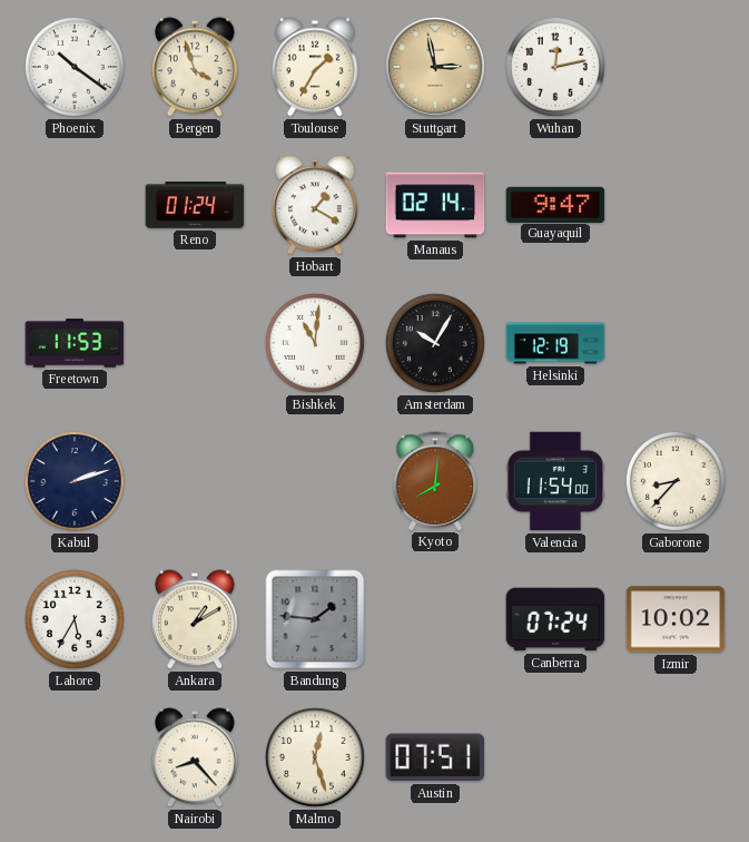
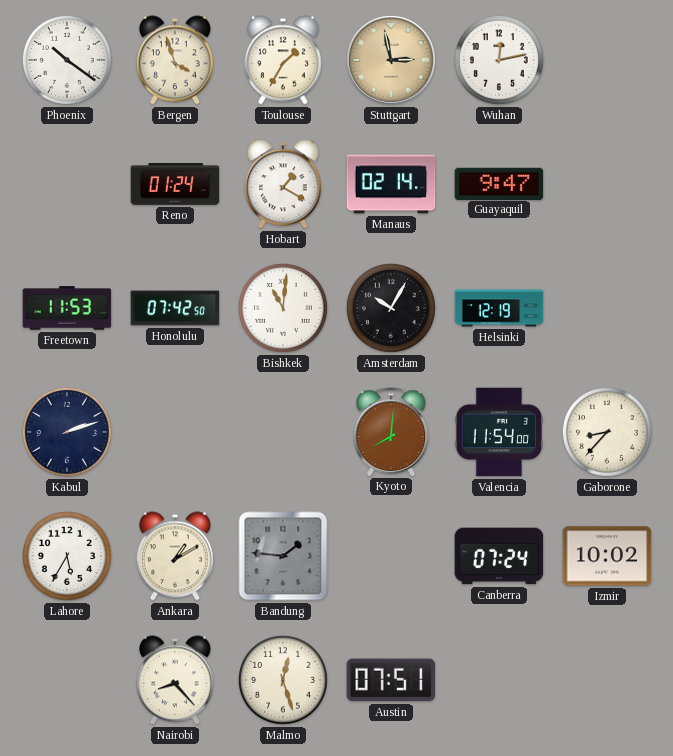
Honolulu: none -> 07:42 (175, 308)
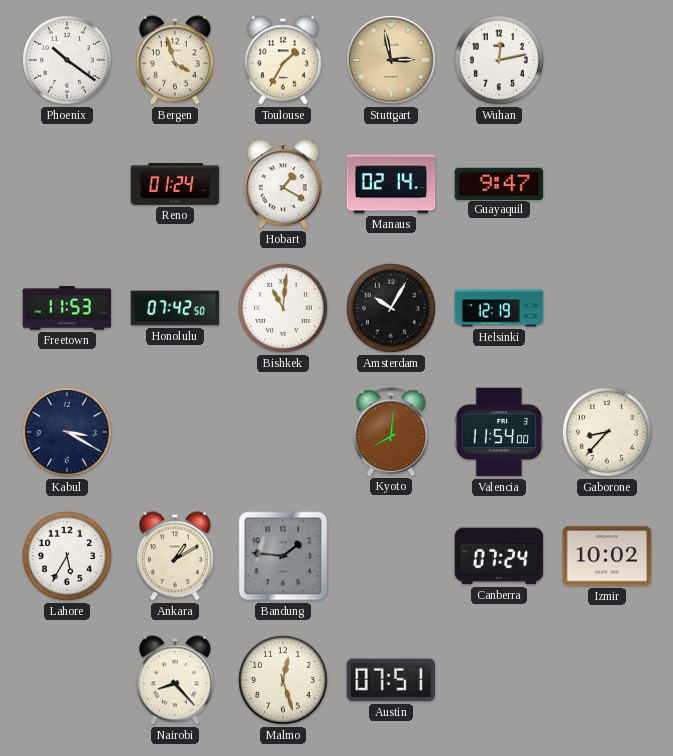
Kabul: 2:12 -> 3:20 (67, 432)
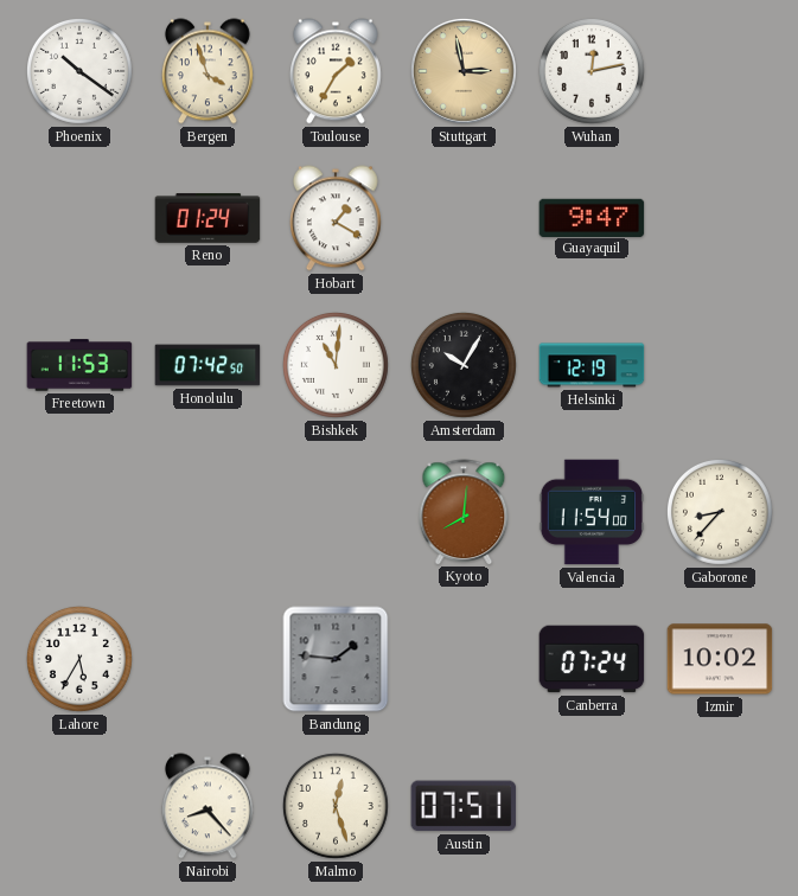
Manaus: 02:14 -> none (391, 184)
Kabul: 3:20 -> none (67, 432)
Ankara: 1:10 -> none (175, 556)
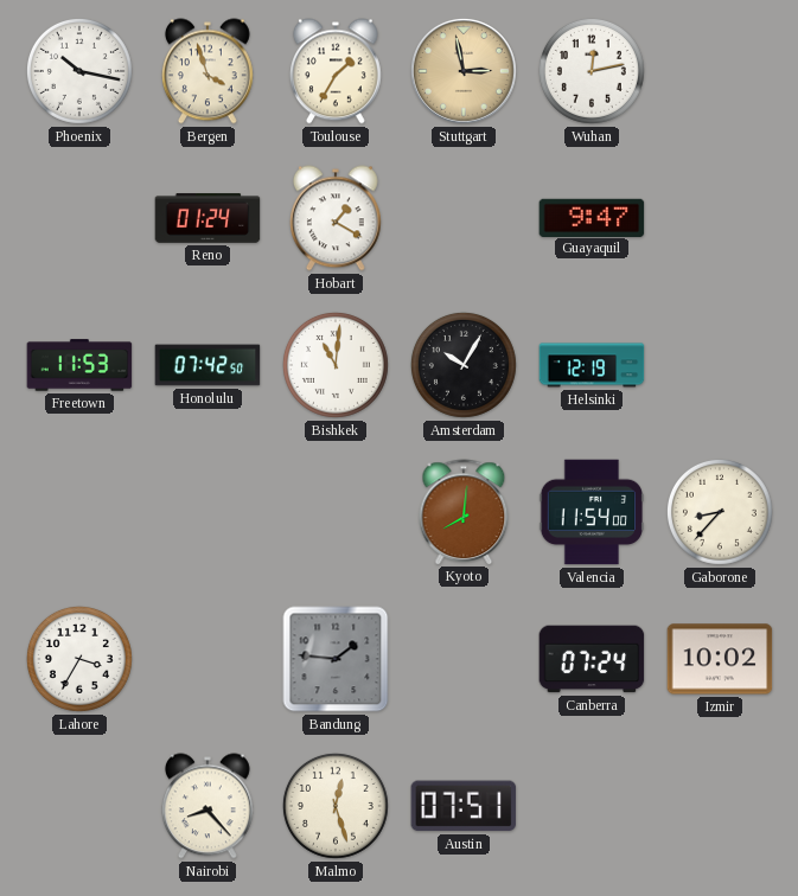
Phoenix: 10:21 -> 10:17 (79, 71)
Lahore: 5:35 -> 3:35 (79, 659)
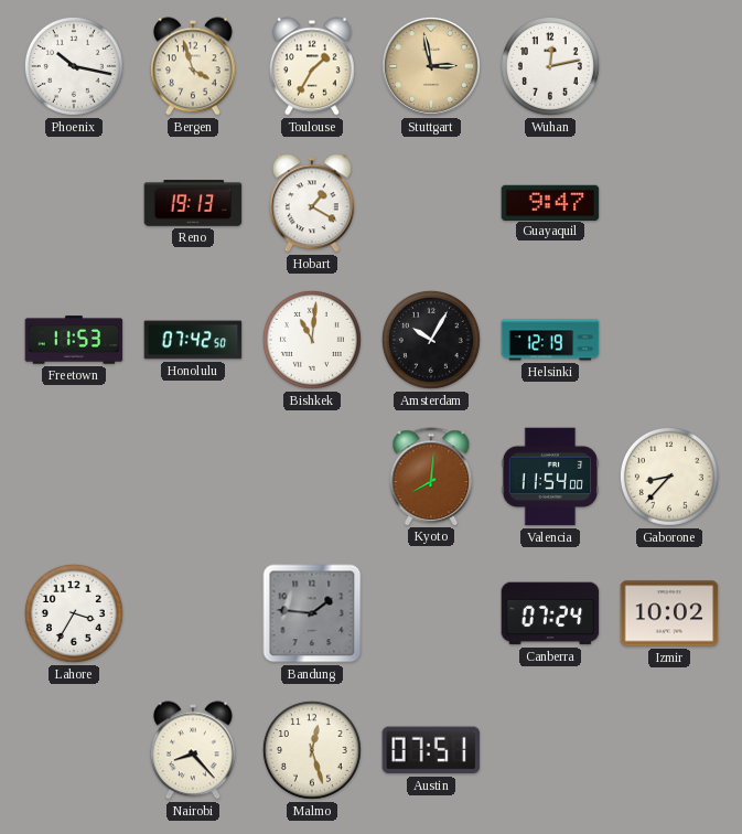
Reno: 01:24 -> 19:13 (193, 203)
